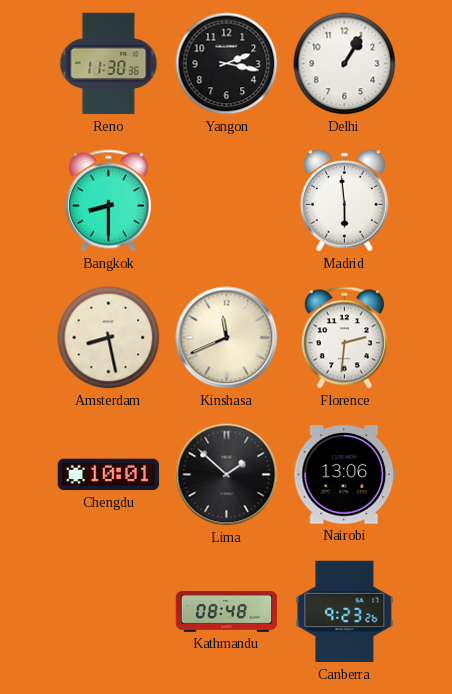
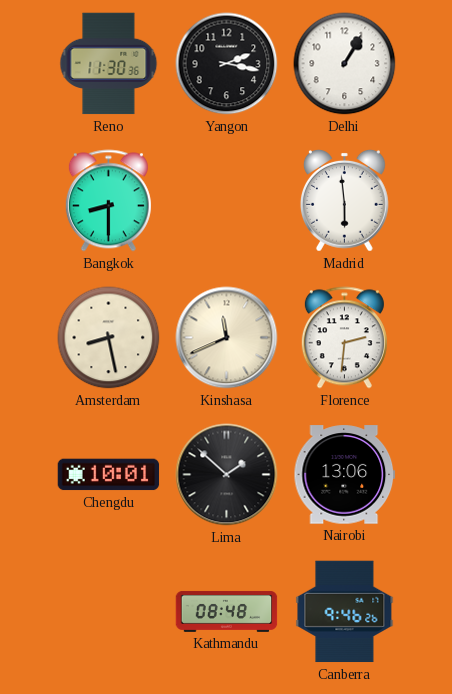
Canberra: 9:23 -> 9:46 (345, 612)
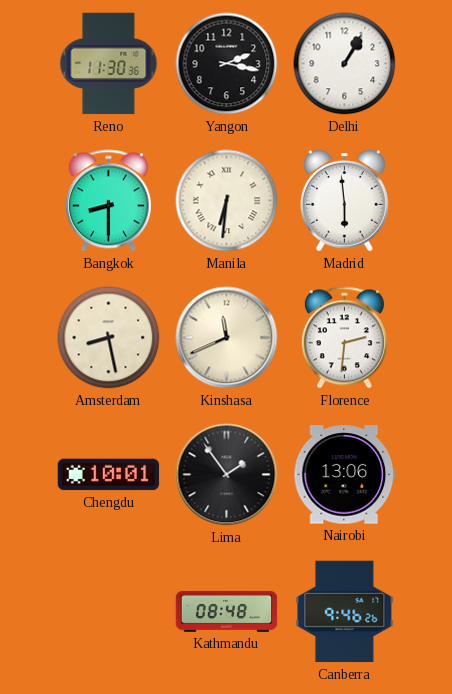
Manila: none -> 6:31 (227, 201)
Lima: 1:52 -> 1:54 (227, 475)
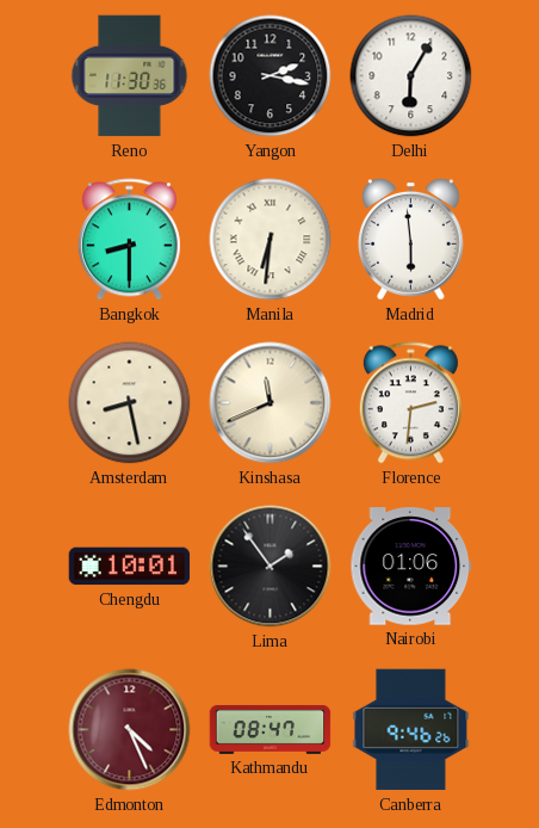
Delhi: 1:05 -> 6:05 (411, 76)
Nairobi: 13:06 -> 01:06 (411, 567)
Edmonton: none -> 4:26 (130, 730)
Kathmandu: 08:48 -> 08:47 (271, 730)
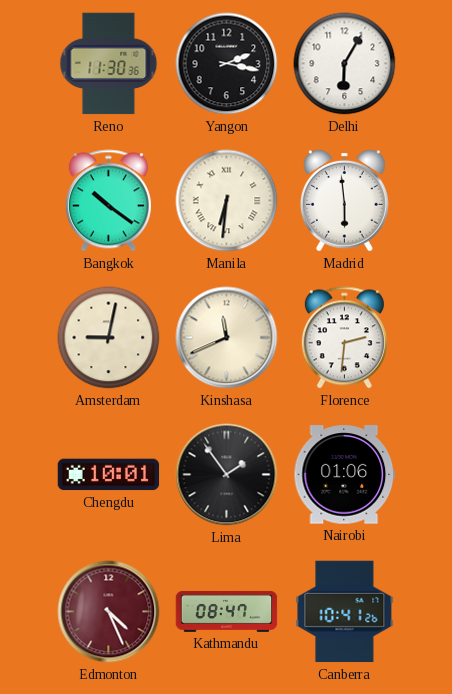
Bangkok: 8:30 -> 10:21 (108, 201)
Amsterdam: 8:28 -> 9:02 (109, 338)
Canberra: 9:46 -> 10:41 (345, 612)
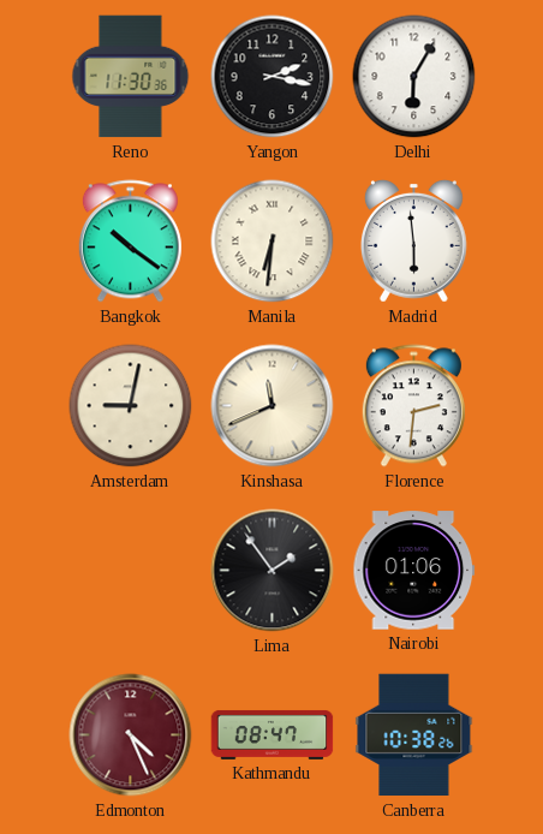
Chengdu: 10:01 -> none (109, 475)
Canberra: 10:41 -> 10:38 (414, 735)
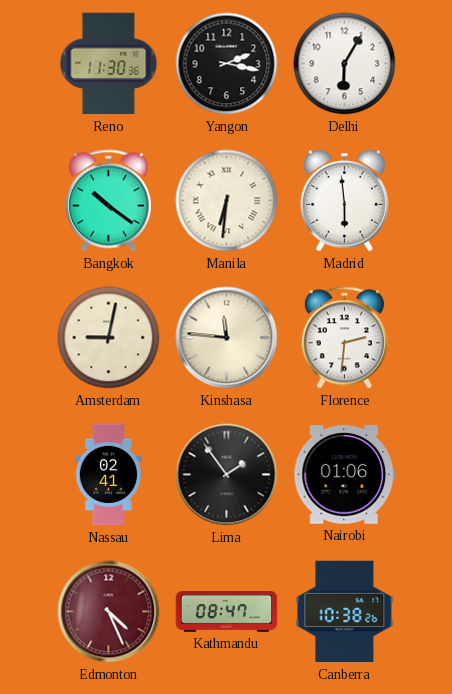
Kinshasa: 11:41 -> 11:46 (227, 338)
Nassau: none -> 02:41 (109, 475)
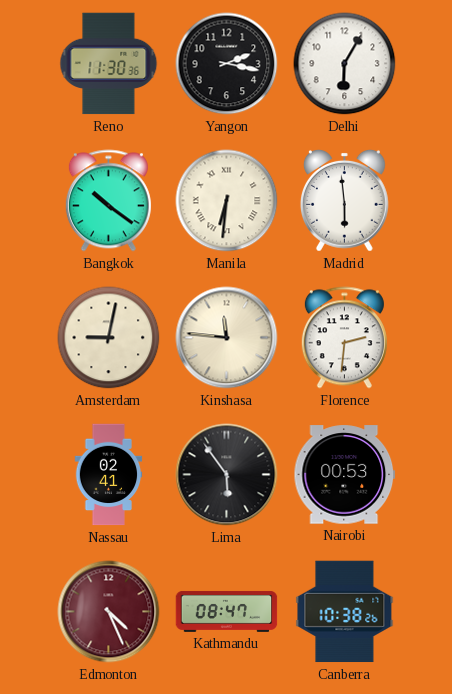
Lima: 1:54 -> 5:54 (227, 475)
Nairobi: 01:06 -> 00:53 (345, 475)
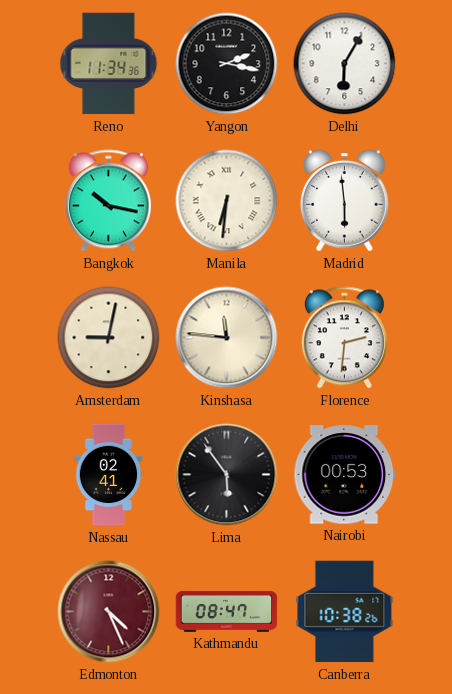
Reno: 11:30 -> 11:34 (109, 64)
Bangkok: 10:21 -> 10:17 (108, 201)
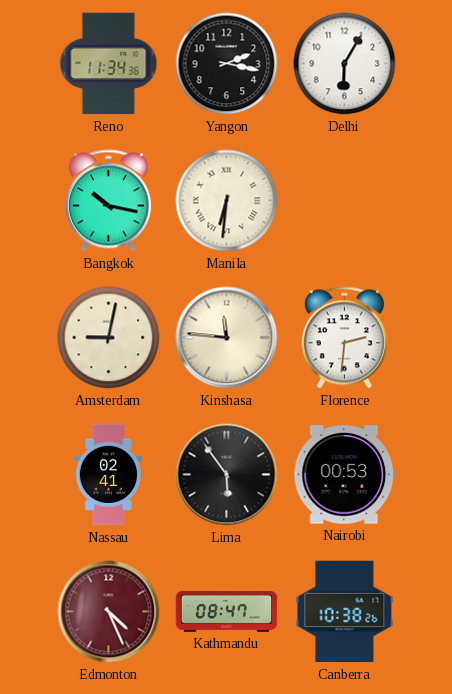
Madrid: 5:59 -> none (344, 200)
